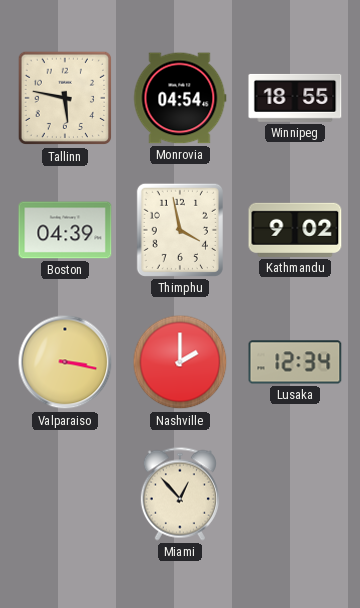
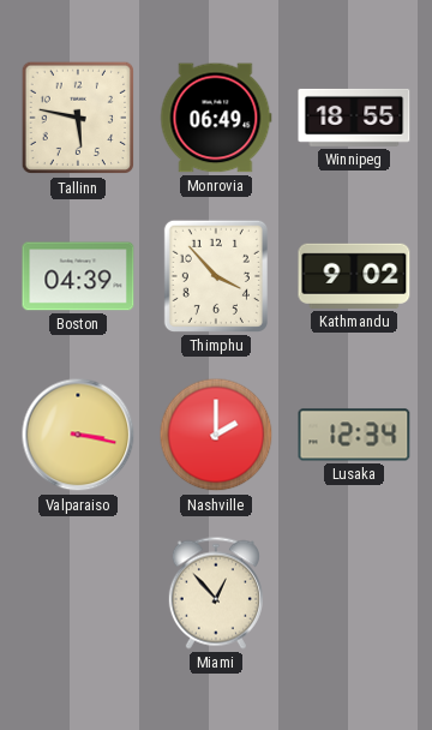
Monrovia: 04:54 -> 06:49 (216, 118)
Thimphu: 3:58 -> 3:53 (216, 276)
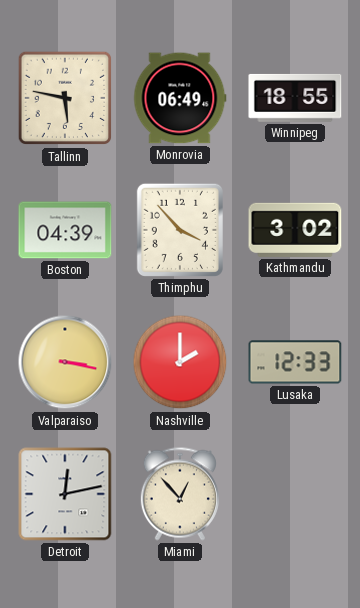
Kathmandu: 9:02 -> 3:02 (295, 230)
Lusaka: 12:34 -> 12:33 (295, 362)
Detroit: none -> 12:13 (65, 494)
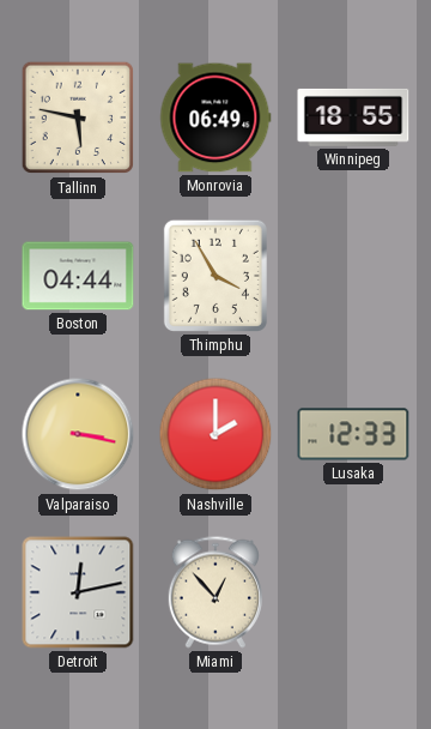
Boston: 04:39 -> 04:44 (78, 276)
Thimphu: 3:53 -> 3:55 (215, 276)
Kathmandu: 3:02 -> none (295, 230)
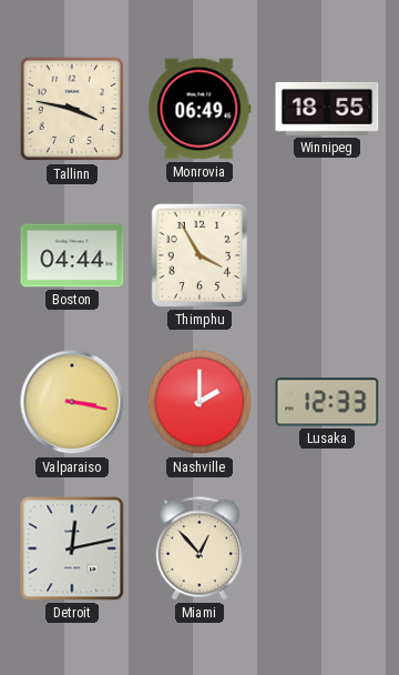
Tallinn: 5:47 -> 3:47 (72, 109)
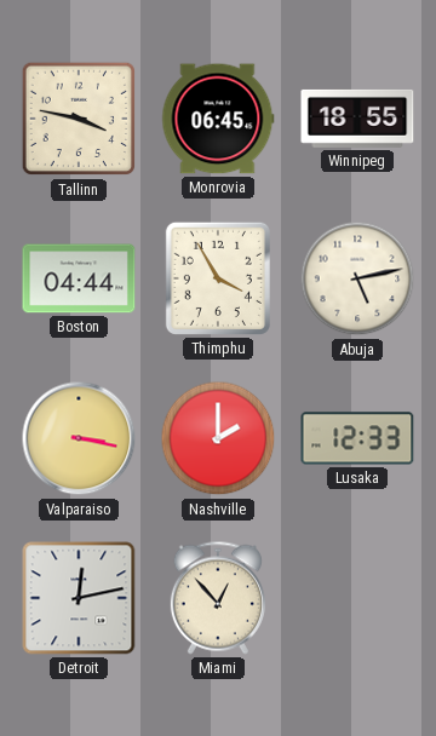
Monrovia: 06:49 -> 06:45 (218, 119)
Abuja: none -> 5:13 (357, 278)
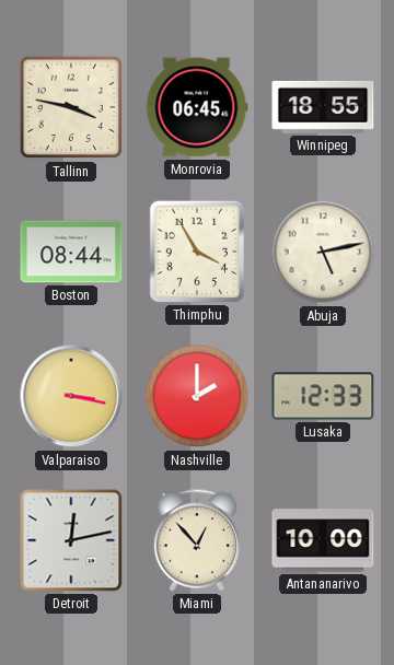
Boston: 04:44 -> 08:44 (71, 252)
Antananarivo: none -> 10:00 (323, 540)
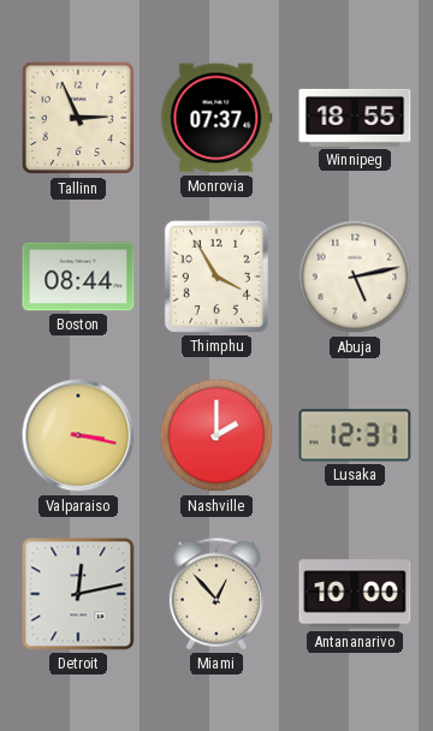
Tallinn: 3:47 -> 2:56 (78, 118)
Monrovia: 06:45 -> 07:37 (216, 118)
Lusaka: 12:33 -> 12:31 (355, 435)
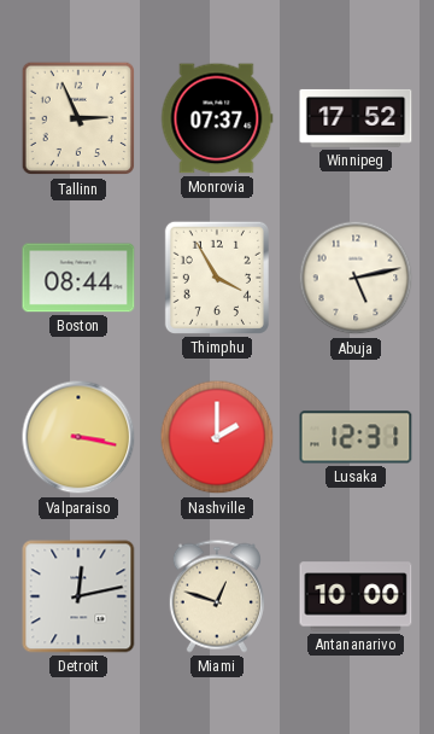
Winnipeg: 18:55 -> 17:52 (356, 118)
Miami: 12:53 -> 12:48 (217, 596)
